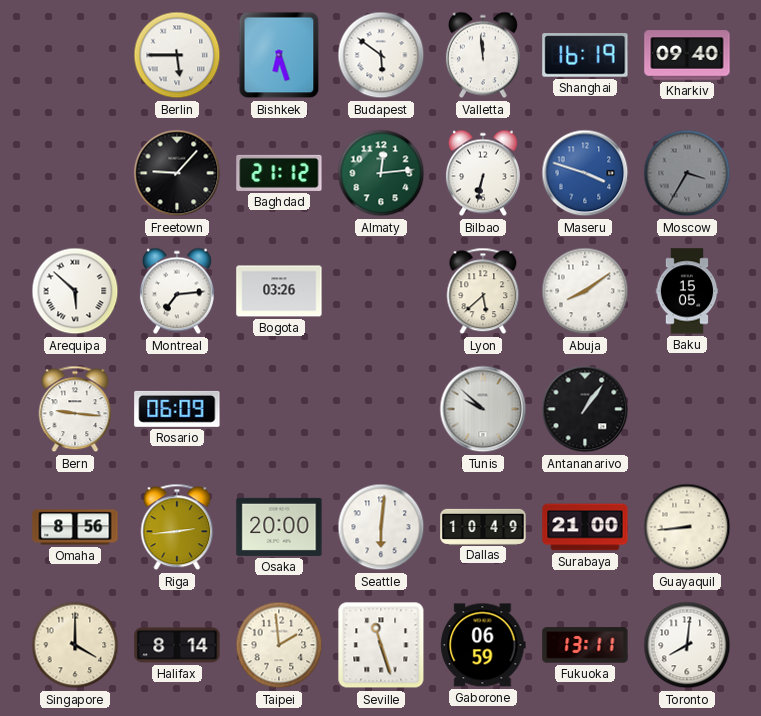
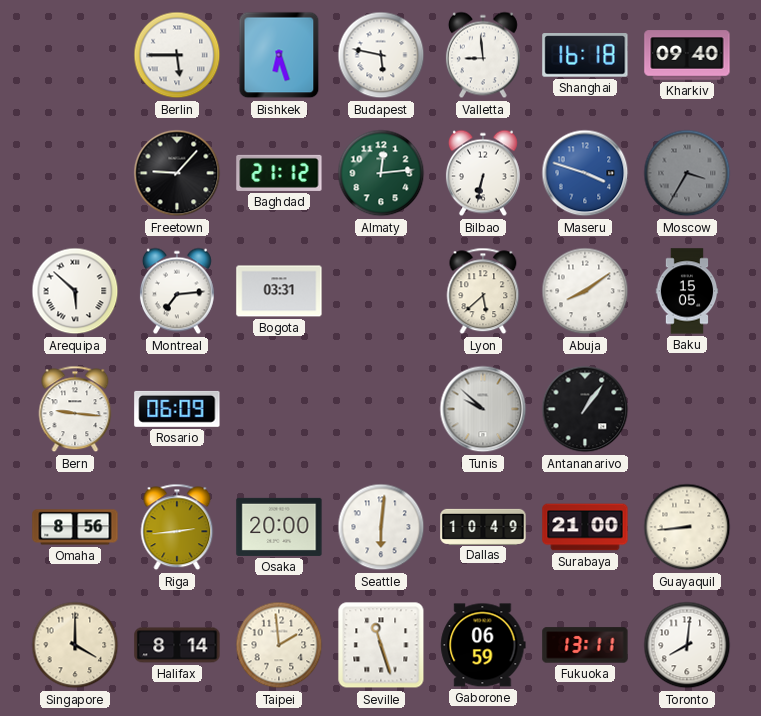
Budapest: 5:51 -> 5:47 (381, 55)
Valletta: 11:59 -> 8:59 (483, 55)
Shanghai: 16:19 -> 16:18 (585, 55)
Bogota: 03:26 -> 03:31 (279, 291)
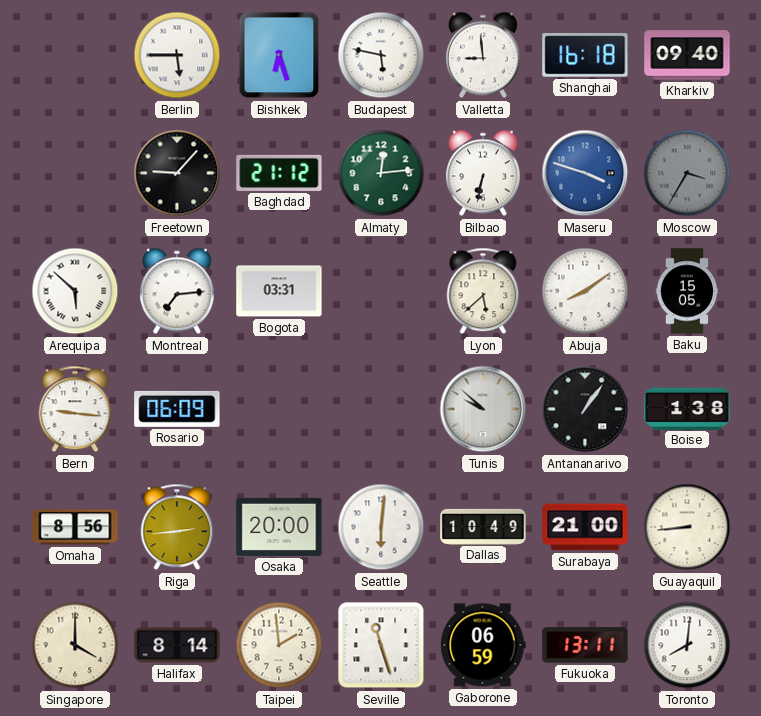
Boise: none -> 1:38 (687, 408)
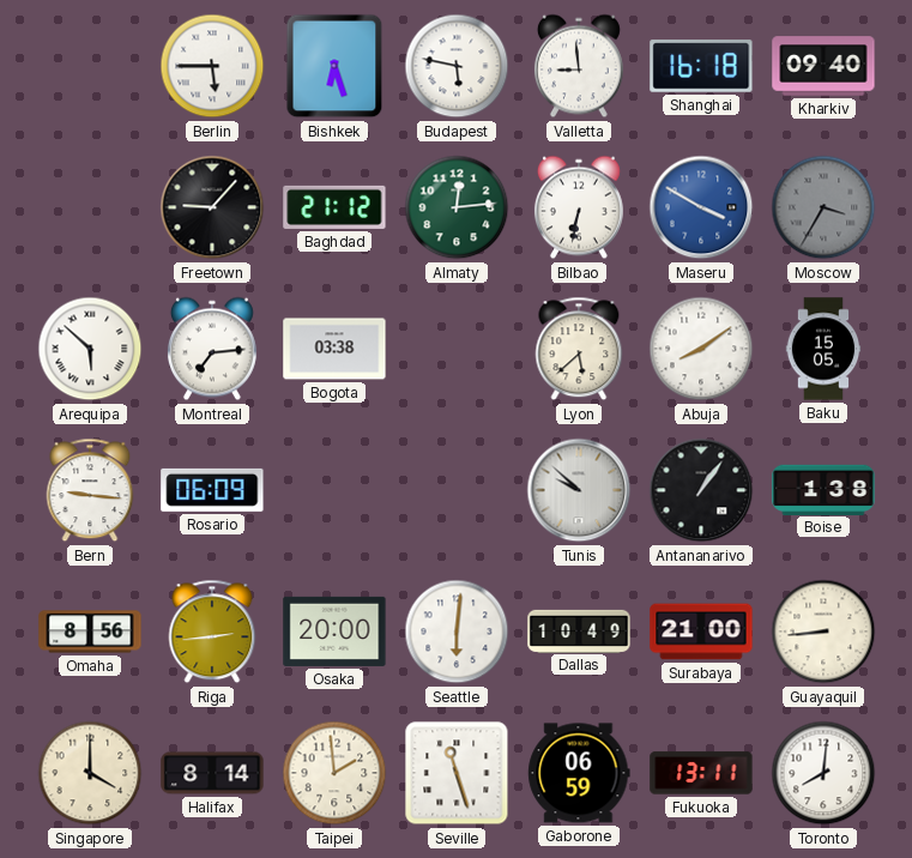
Maseru: 3:48 -> 3:50 (701, 207)
Bogota: 03:31 -> 03:38 (334, 349)
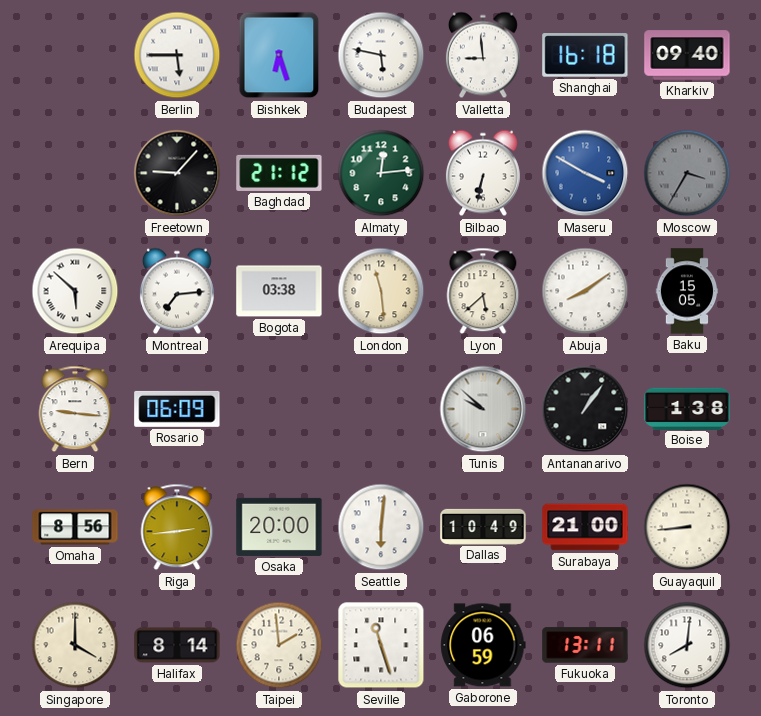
London: none -> 11:29 (381, 291)
